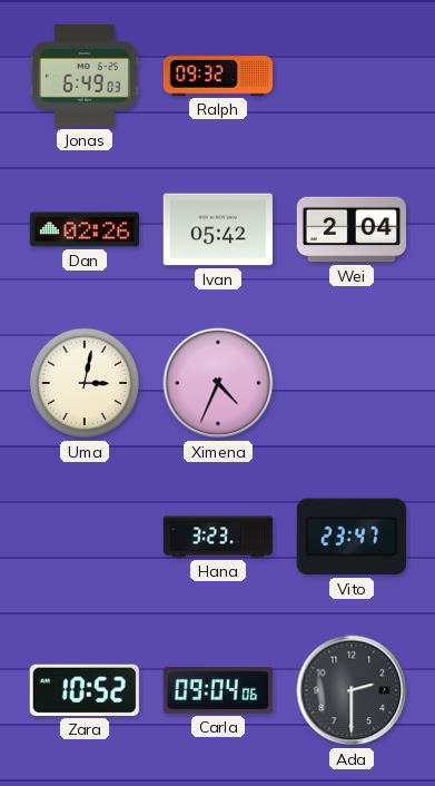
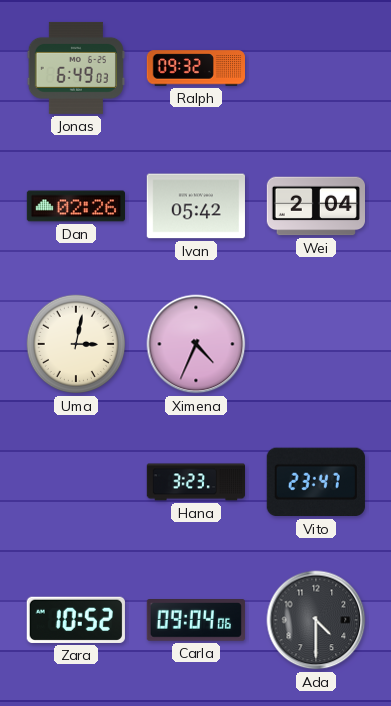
Ada: 2:30 -> 4:30 (316, 620)
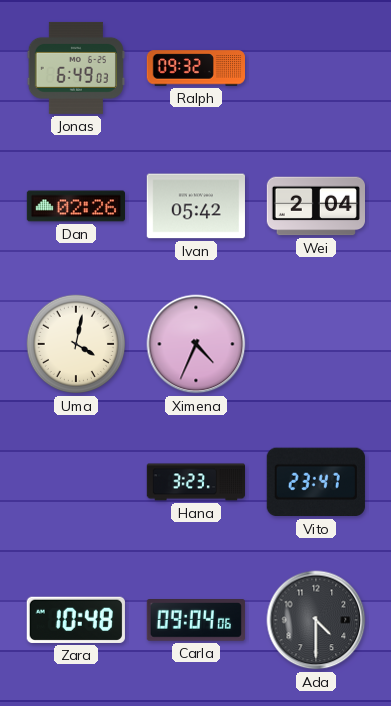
Uma: 3:02 -> 4:02 (76, 344)
Zara: 10:52 -> 10:48 (76, 620)
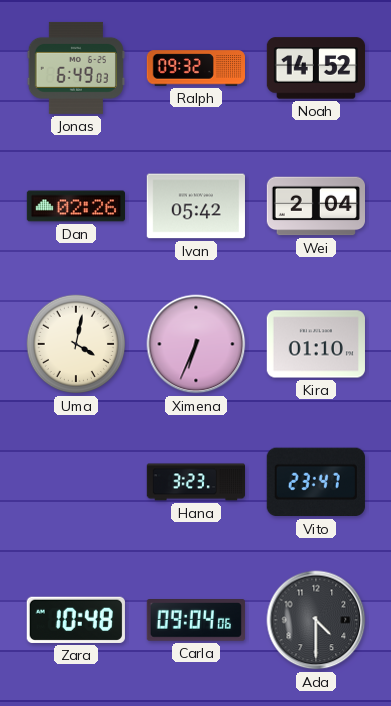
Noah: none -> 14:52 (315, 68)
Ximena: 4:34 -> 6:34 (196, 344)
Kira: none -> 01:10 (316, 344)
